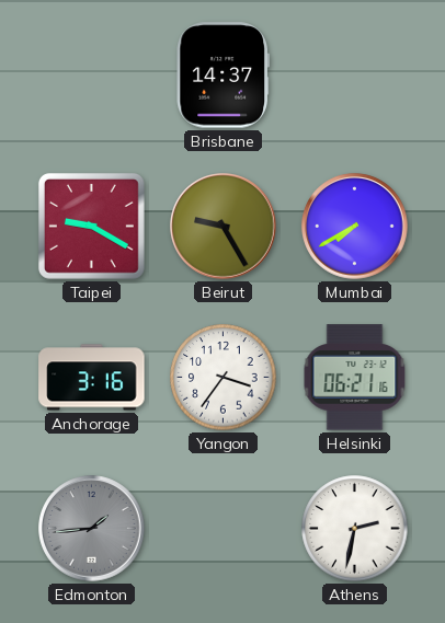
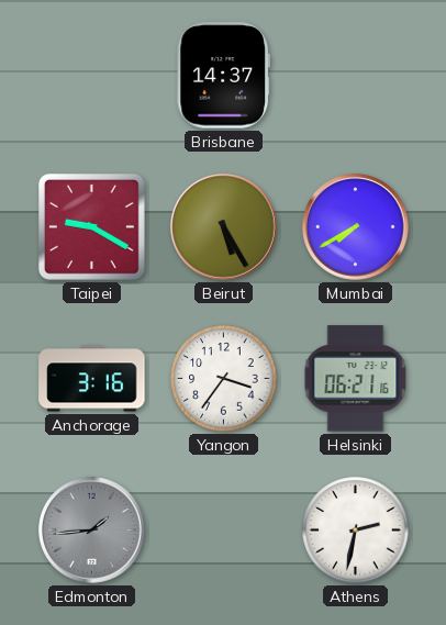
Beirut: 9:25 -> 5:25 (224, 227)
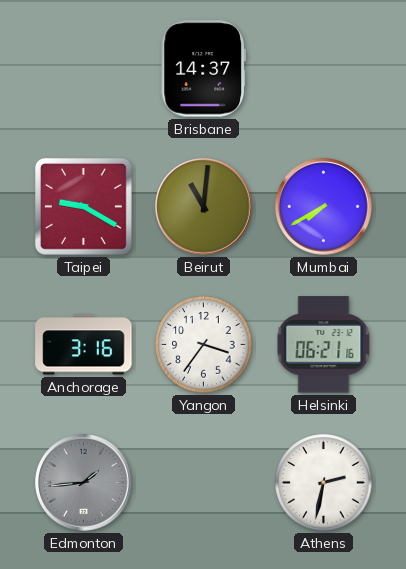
Beirut: 5:25 -> 11:01 (204, 207)
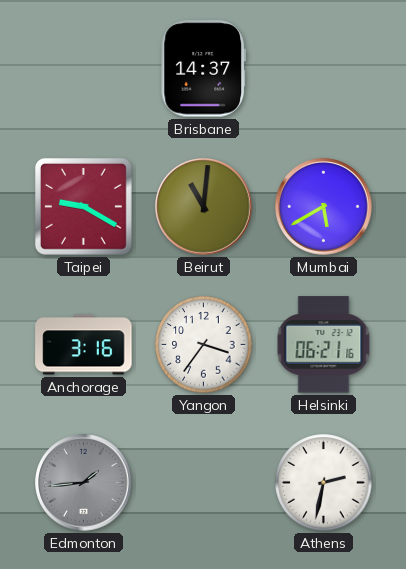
Mumbai: 7:40 -> 5:40 (324, 207)
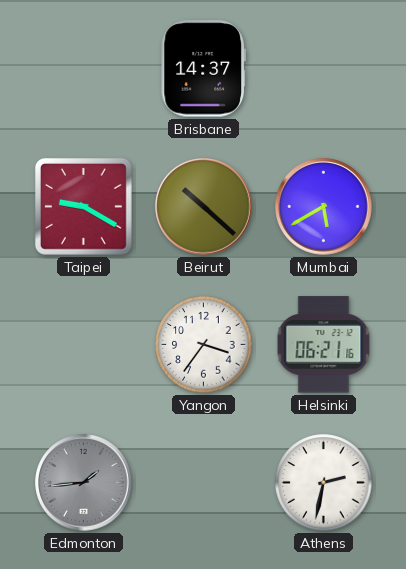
Beirut: 11:01 -> 10:22 (204, 207)
Anchorage: 3:16 -> none (84, 345)
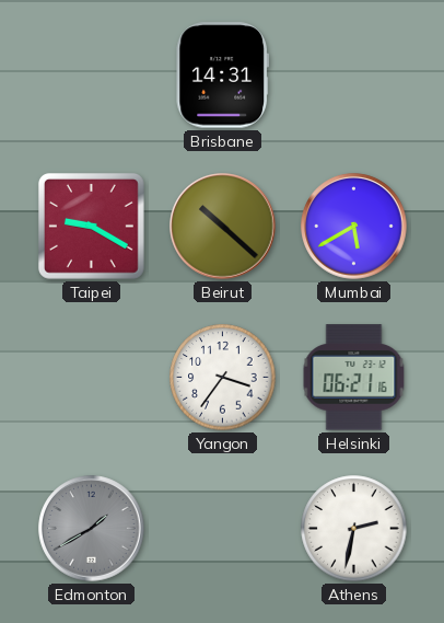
Brisbane: 14:37 -> 14:31 (222, 76)
Edmonton: 1:44 -> 1:40 (92, 529)
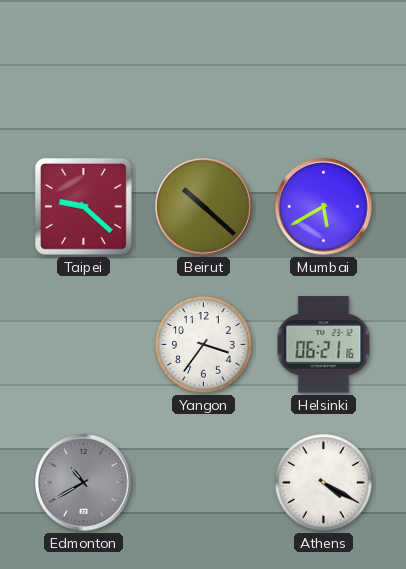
Brisbane: 14:31 -> none (222, 76)
Taipei: 9:20 -> 9:22 (83, 206)
Edmonton: 1:40 -> 10:40 (84, 483)
Athens: 2:32 -> 4:20 (324, 483)
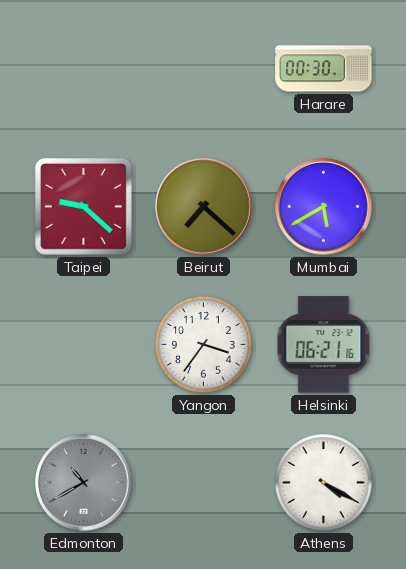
Harare: none -> 00:30 (324, 69)
Beirut: 10:22 -> 7:22 (204, 207)
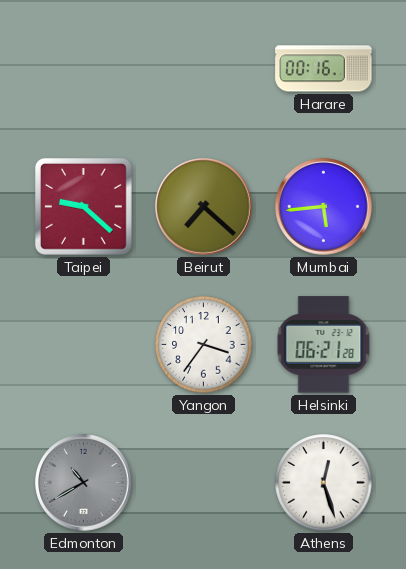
Harare: 00:30 -> 00:16 (324, 69)
Mumbai: 5:40 -> 5:44 (324, 207)
Helsinki: 06:21:16 -> 06:21:28 (324, 345)
Athens: 4:20 -> 12:27 (324, 483)
